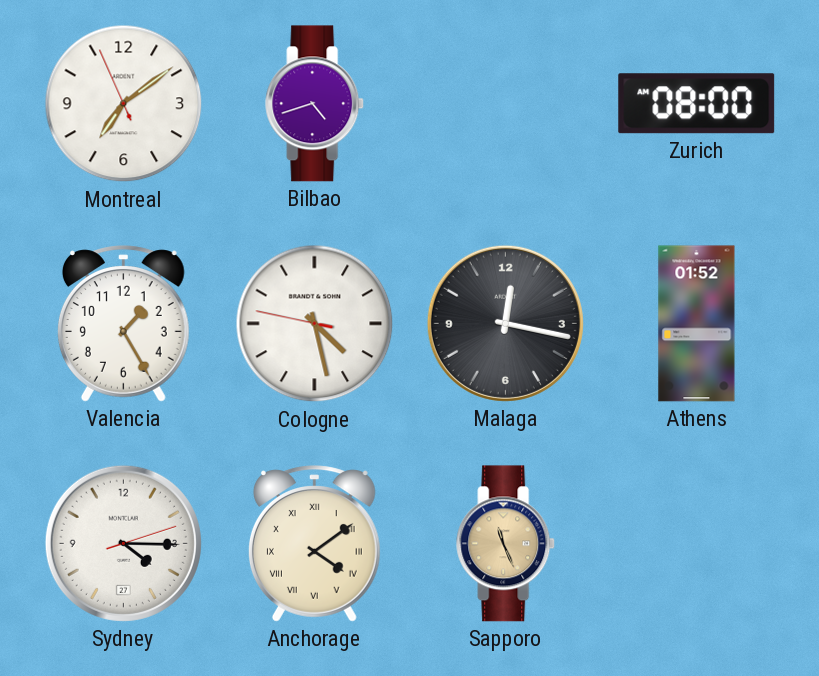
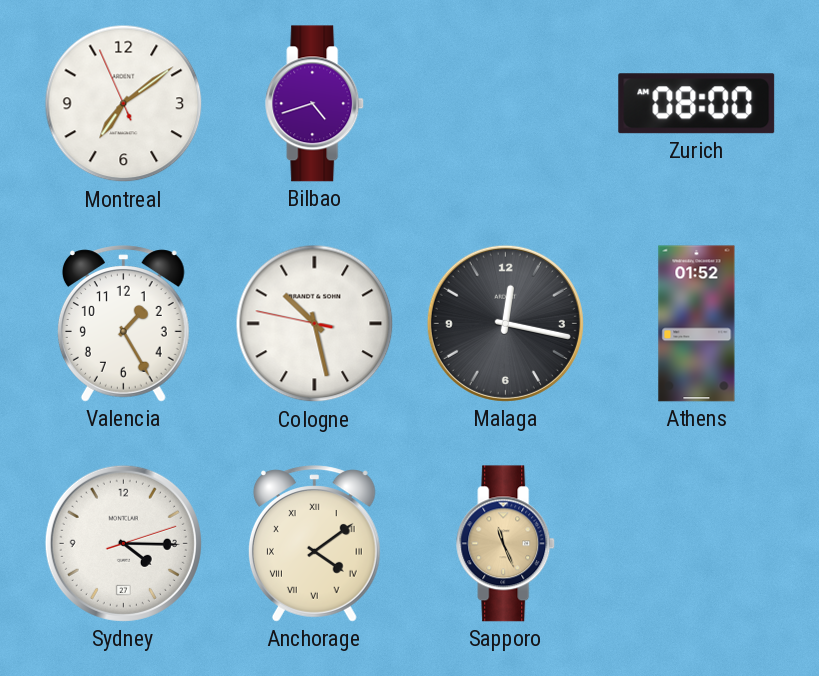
Cologne: 4:27 -> 10:27 (315, 324)
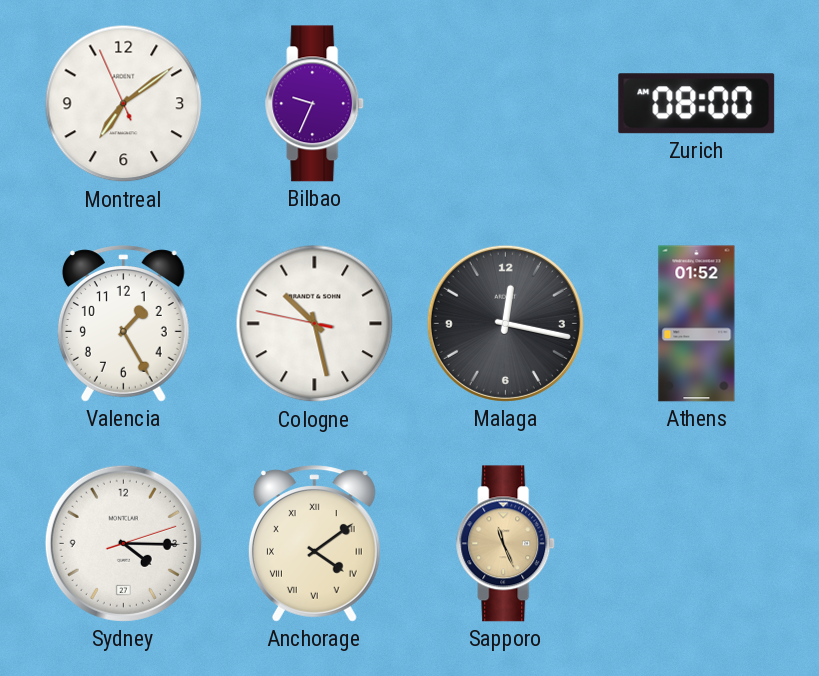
Bilbao: 4:42 -> 9:34 (315, 104)
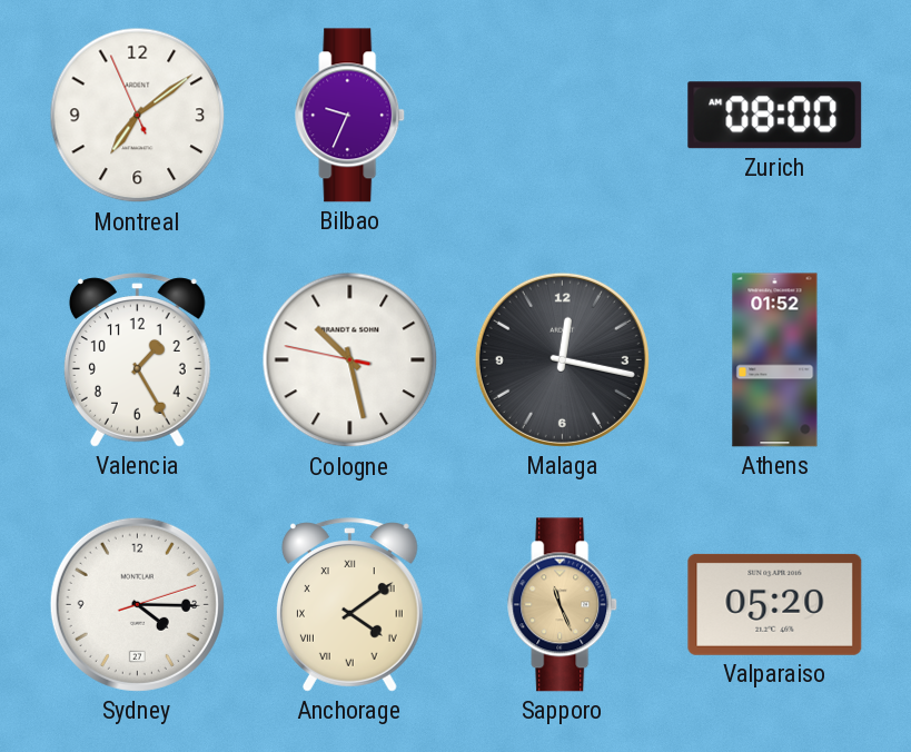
Valparaiso: none -> 05:20 (775, 604)
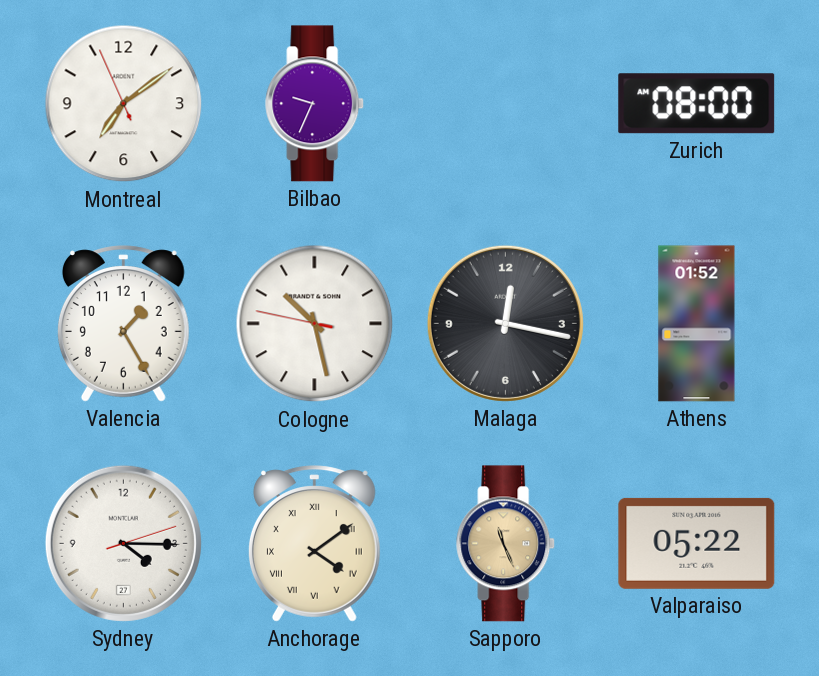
Valparaiso: 05:20 -> 05:22 (697, 543)
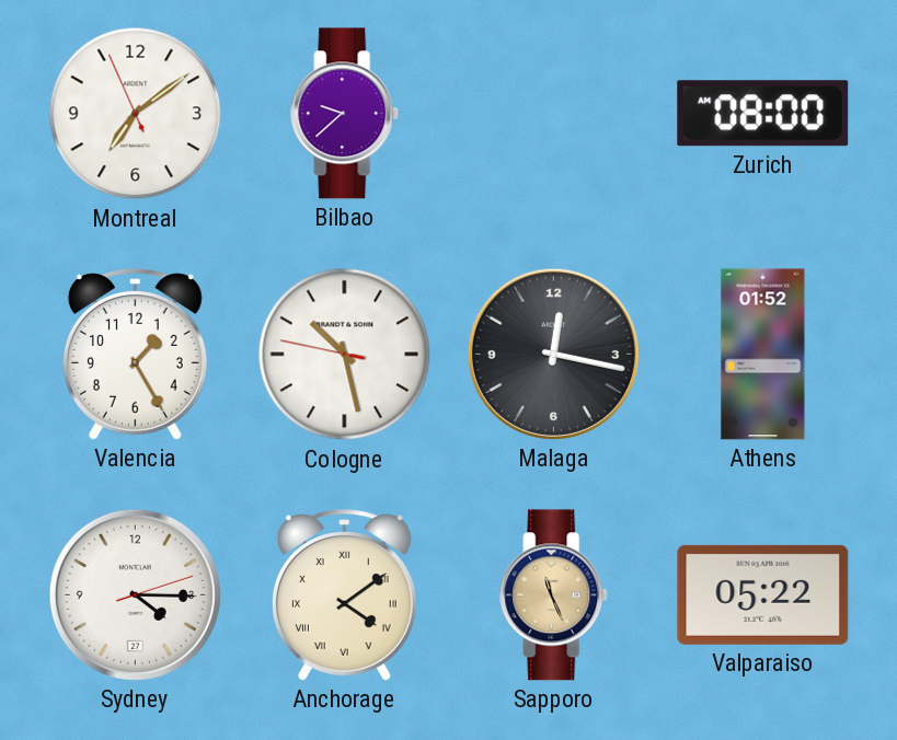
Bilbao: 9:34 -> 9:38 (345, 114)
